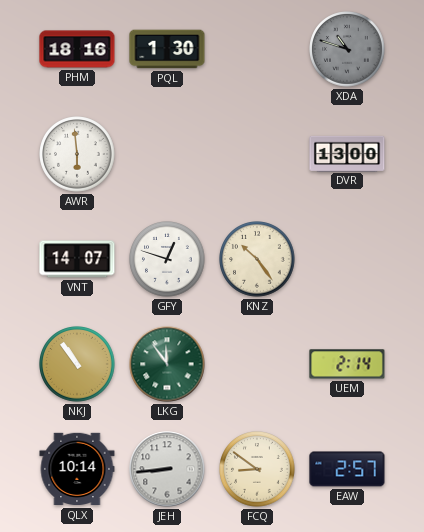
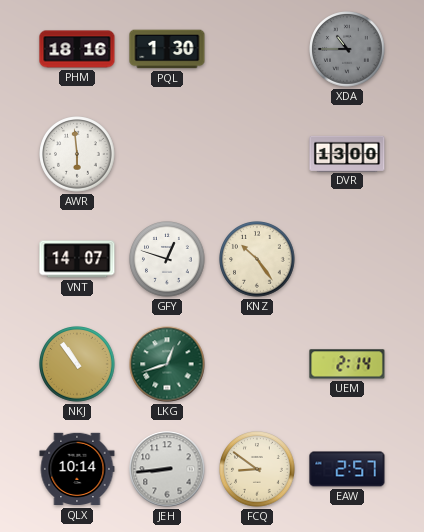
XDA: 10:48 -> 10:45 (347, 49)
LKG: 11:54 -> 12:42 (167, 364)
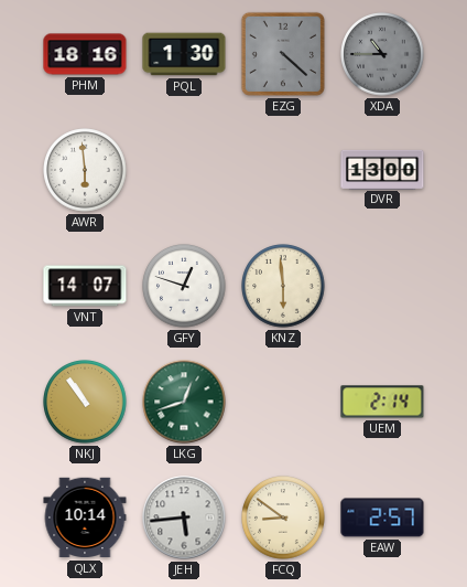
EZG: none -> 4:22 (283, 54)
KNZ: 10:24 -> 5:59 (283, 286)
JEH: 8:44 -> 5:44 (184, 517)
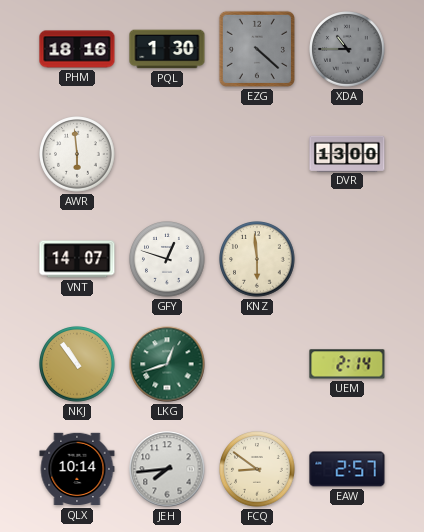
JEH: 5:44 -> 7:44 (167, 469)
